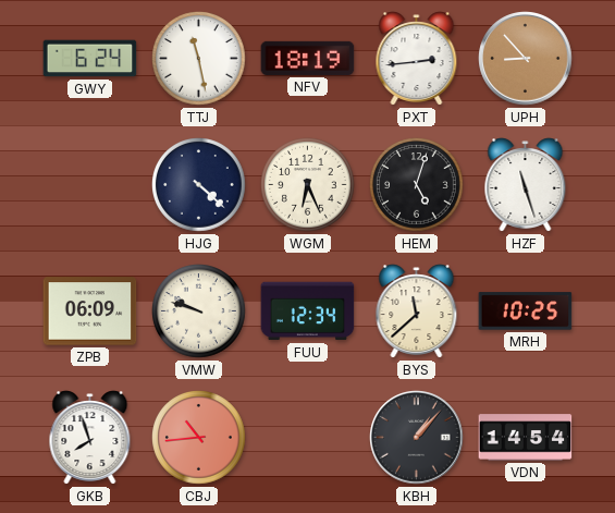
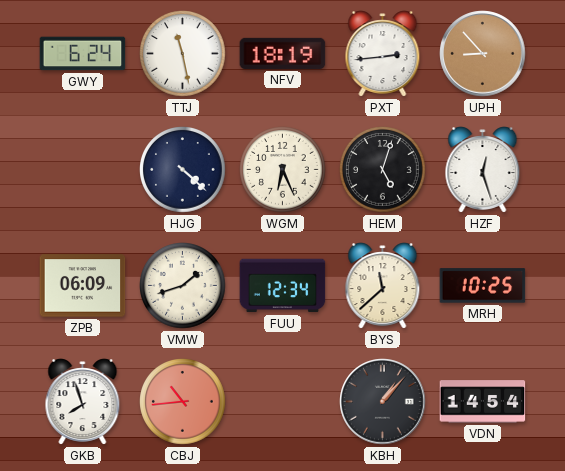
HZF: 11:27 -> 12:27 (483, 170)
VMW: 9:48 -> 1:42 (183, 286)
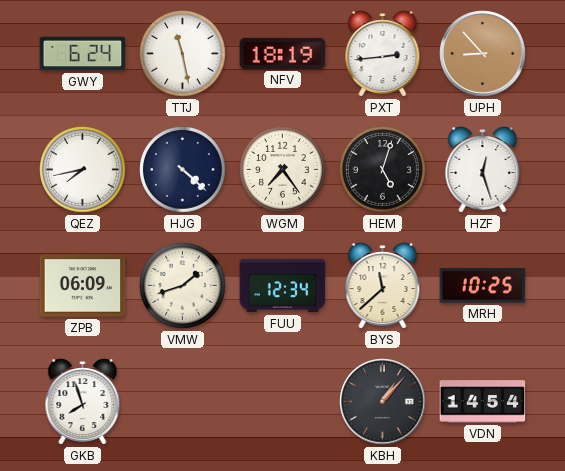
QEZ: none -> 7:43 (83, 170)
WGM: 6:26 -> 7:24 (283, 170)
CBJ: 10:44 -> none (183, 402)
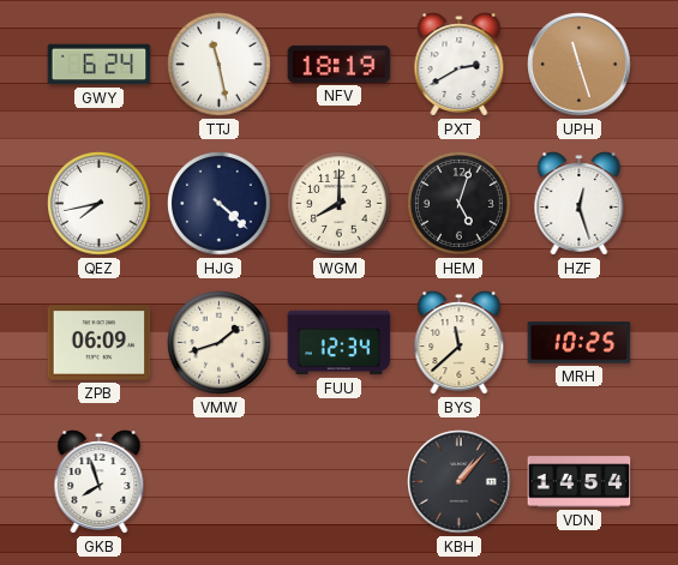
PXT: 2:44 -> 2:40 (460, 65)
UPH: 8:53 -> 11:27 (580, 65)
WGM: 7:24 -> 8:00 (340, 204)
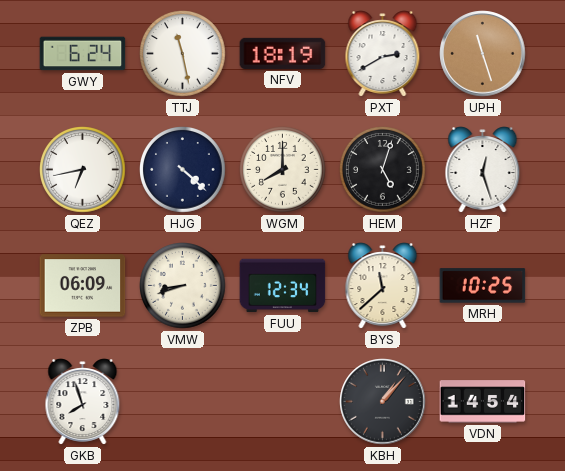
QEZ: 7:43 -> 6:43 (83, 170)
VMW: 1:42 -> 8:42 (183, 286)
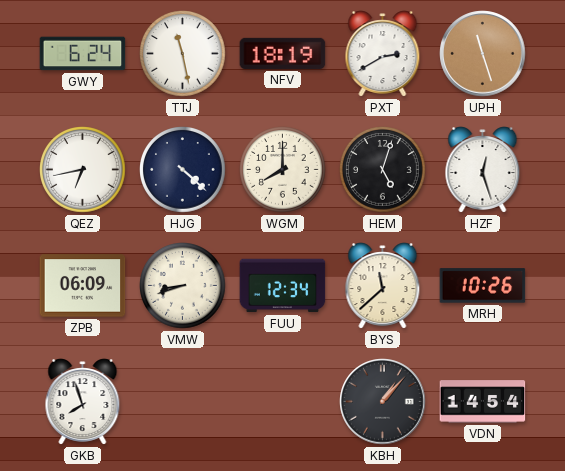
MRH: 10:25 -> 10:26 (483, 286)
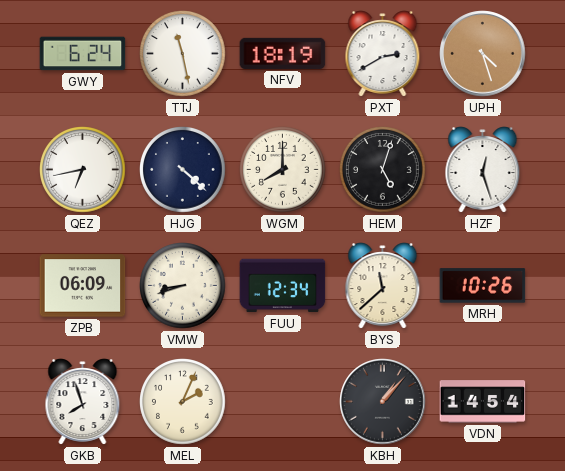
UPH: 11:27 -> 4:27 (483, 54)
MEL: none -> 2:04 (183, 402)
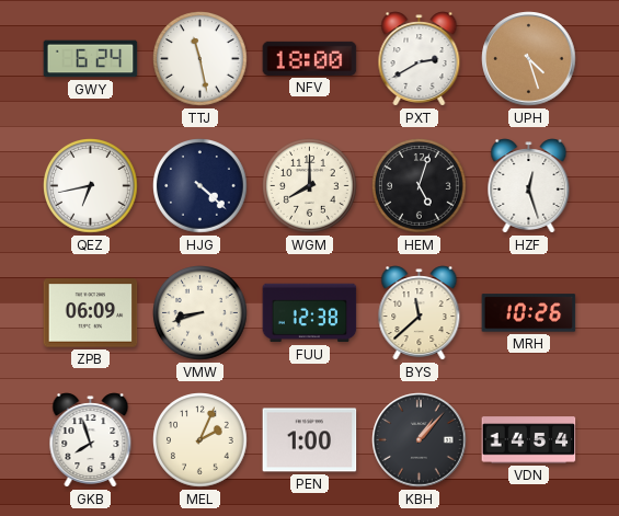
NFV: 18:19 -> 18:00 (310, 58)
FUU: 12:34 -> 12:38 (310, 313)
PEN: none -> 1:00 (310, 440)
